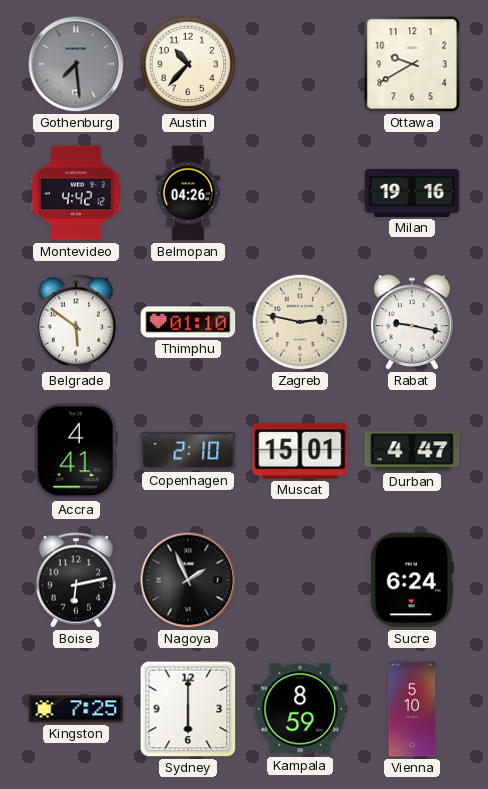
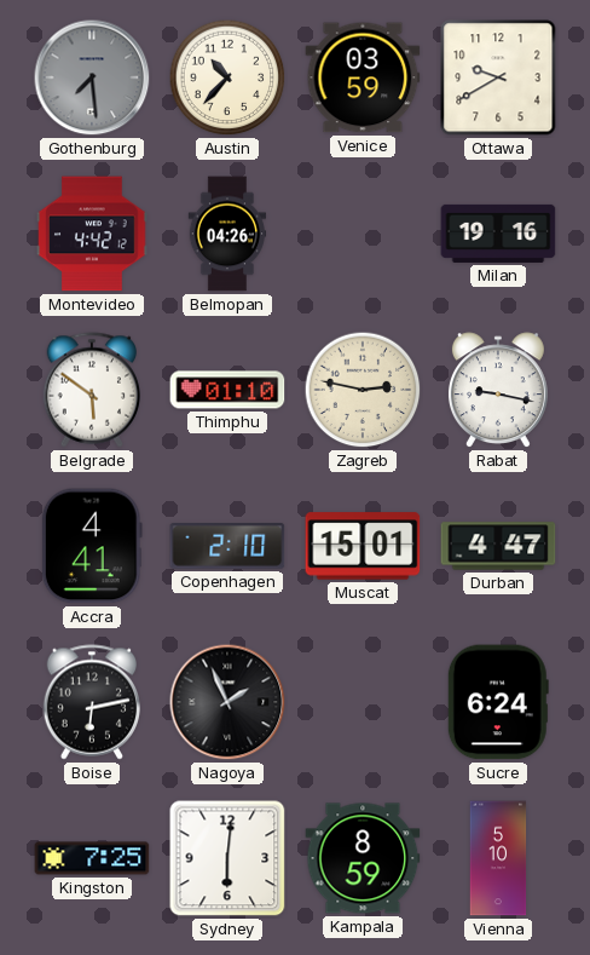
Venice: none -> 03:59 (363, 77)
Sydney: 6:00 -> 6:01 (227, 858)
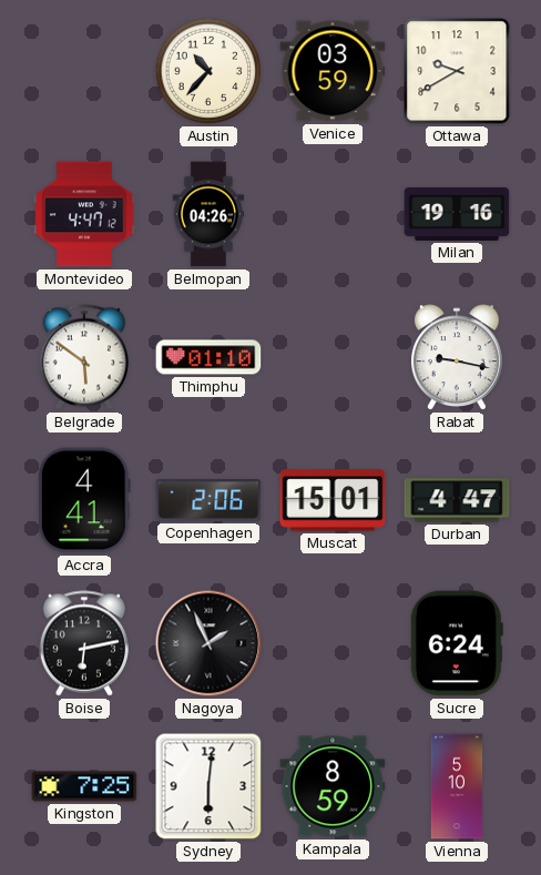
Gothenburg: 7:29 -> none (92, 77)
Montevideo: 4:42 -> 4:47 (84, 214)
Zagreb: 2:47 -> none (363, 390)
Copenhagen: 2:10 -> 2:06 (208, 500)
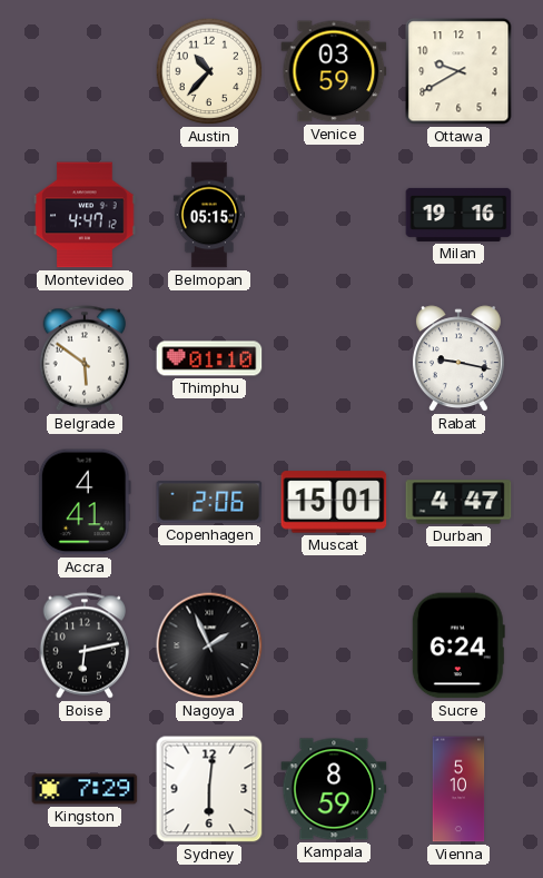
Belmopan: 04:26 -> 05:15 (208, 215)
Kingston: 7:25 -> 7:29 (85, 789)
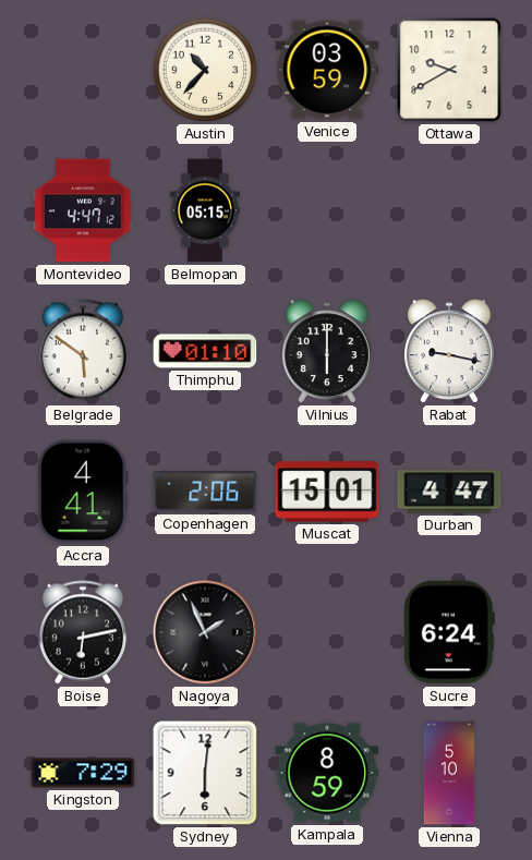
Milan: 19:16 -> none (458, 215)
Vilnius: none -> 6:00 (327, 352)
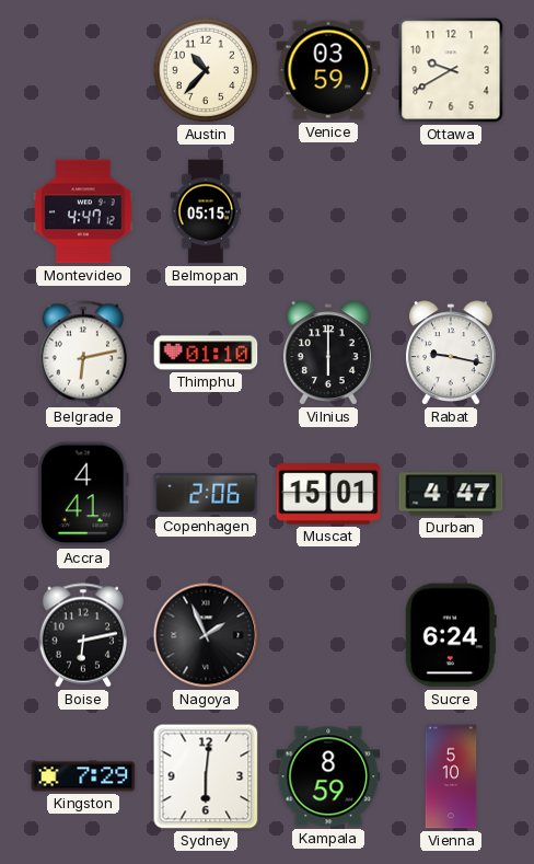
Belgrade: 5:51 -> 6:13 (83, 353)
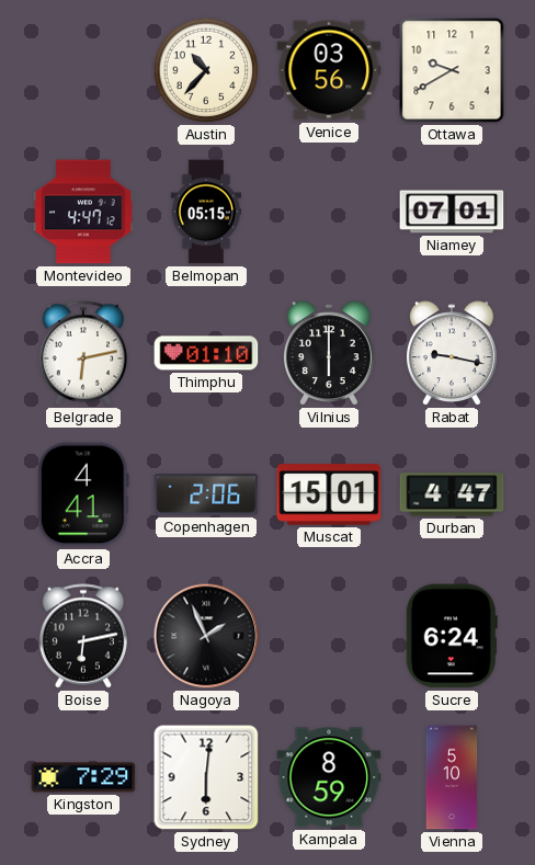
Venice: 03:59 -> 03:56 (329, 70)
Niamey: none -> 07:01 (452, 212)
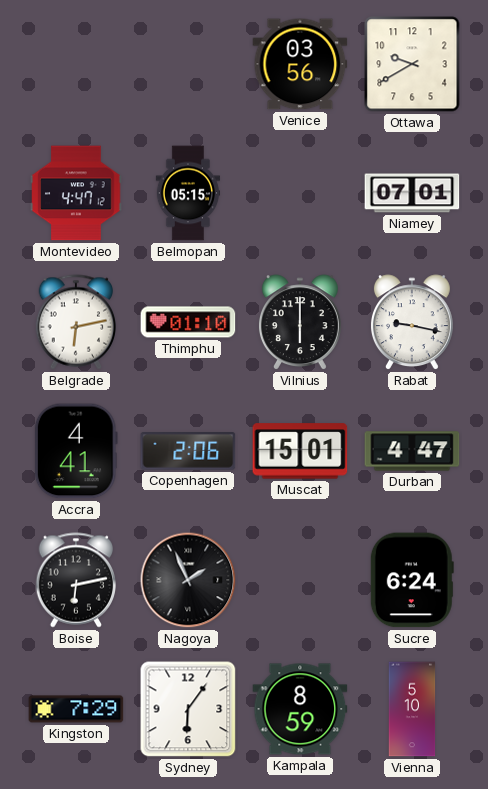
Austin: 10:37 -> none (206, 70)
Sydney: 6:01 -> 6:06 (188, 709)
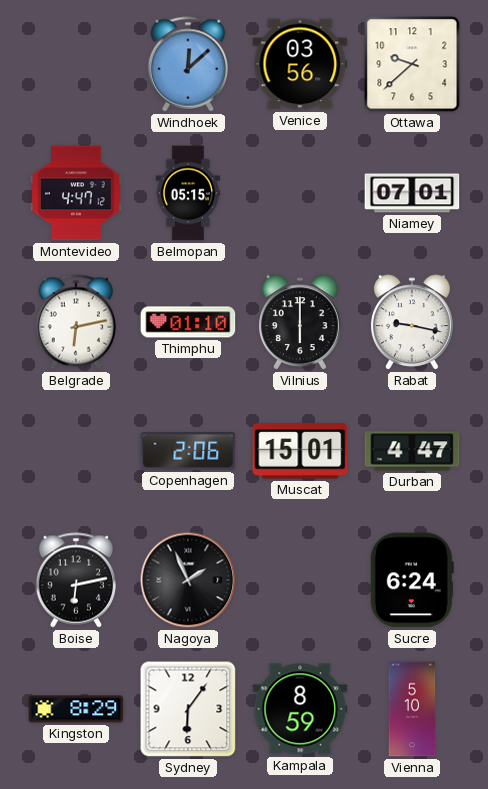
Windhoek: none -> 12:08 (188, 64)
Ottawa: 9:40 -> 9:38 (412, 64)
Accra: 4:41 -> none (76, 451)
Kingston: 7:29 -> 8:29 (76, 709)
